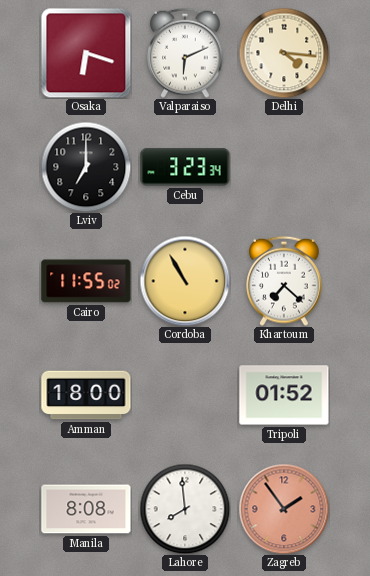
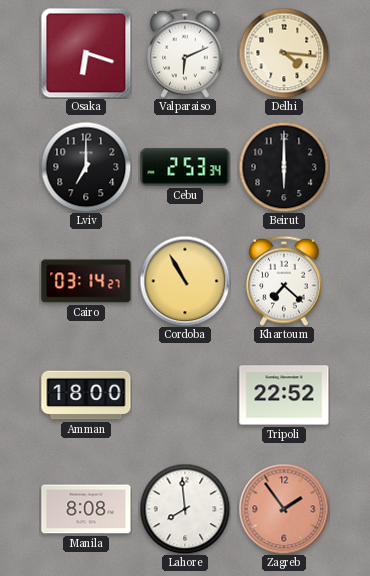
Cebu: 3:23 -> 2:53 (185, 167)
Beirut: none -> 6:00 (284, 167)
Cairo: 11:55 -> 03:14 (86, 281)
Tripoli: 01:52 -> 22:52 (284, 395)
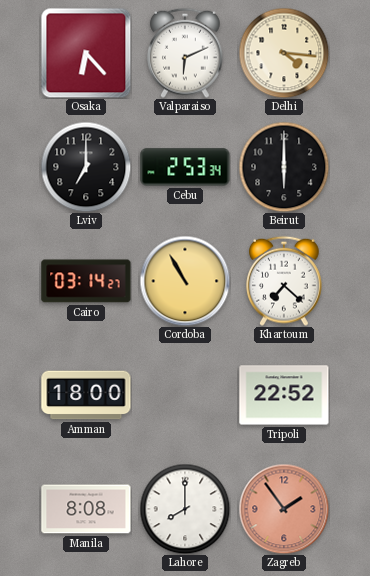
Osaka: 6:18 -> 6:23 (86, 53)
Lahore: 7:59 -> 8:00 (185, 509)
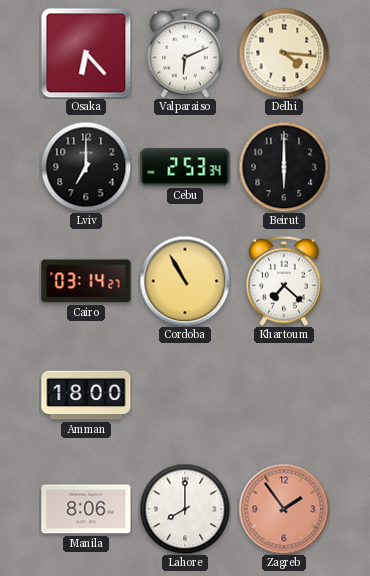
Tripoli: 22:52 -> none (284, 395)
Manila: 8:08 -> 8:06 (86, 509)
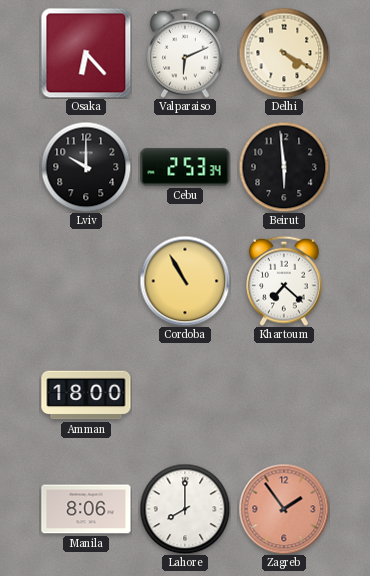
Delhi: 4:16 -> 4:20 (284, 53)
Lviv: 7:00 -> 10:00 (86, 167)
Beirut: 6:00 -> 5:59 (284, 167)
Cairo: 03:14 -> none (86, 281)
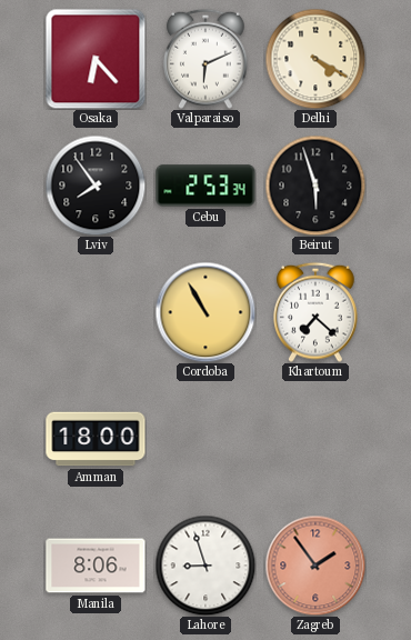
Lviv: 10:00 -> 7:54 (96, 186)
Beirut: 5:59 -> 5:57 (315, 186)
Lahore: 8:00 -> 8:57 (205, 566)
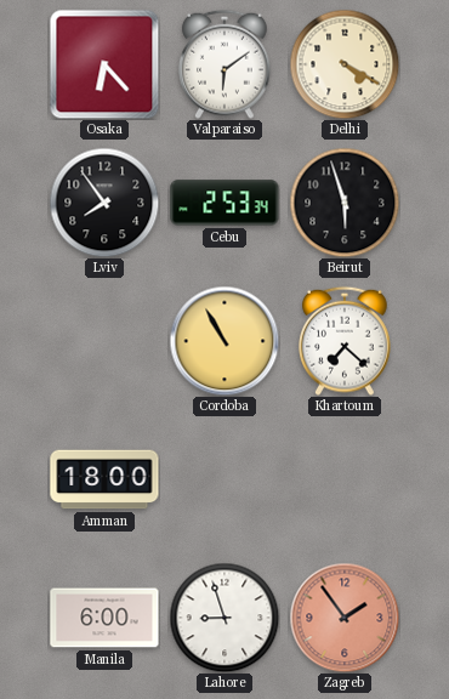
Valparaiso: 6:11 -> 6:09 (226, 64)
Manila: 8:06 -> 6:00 (104, 618)
